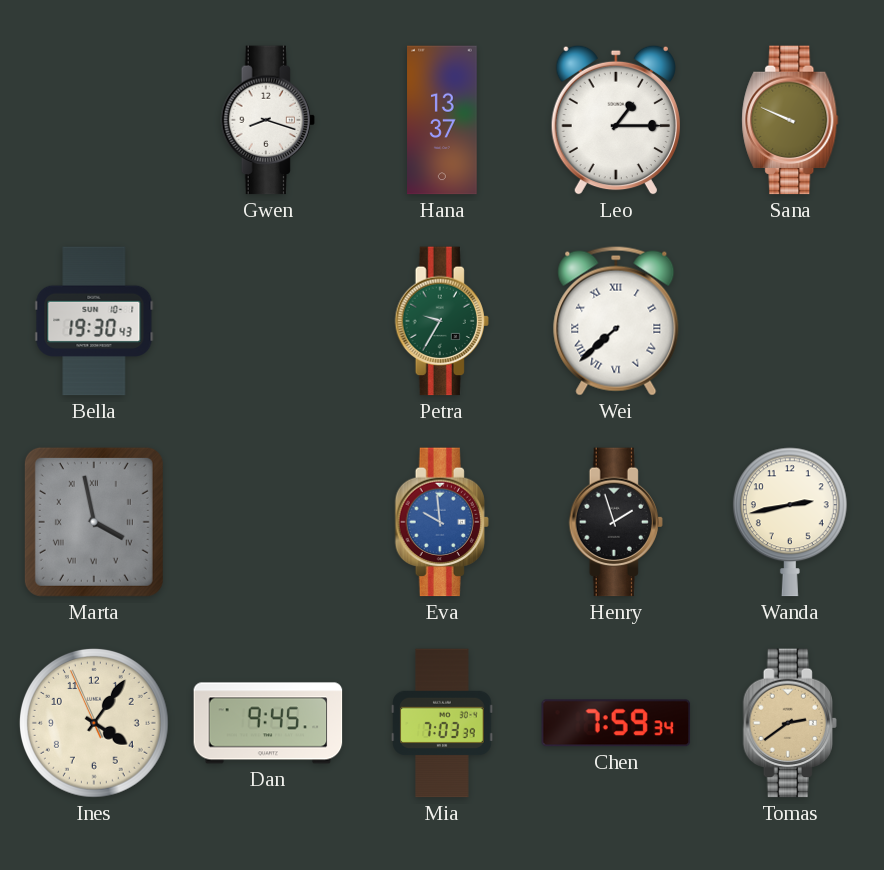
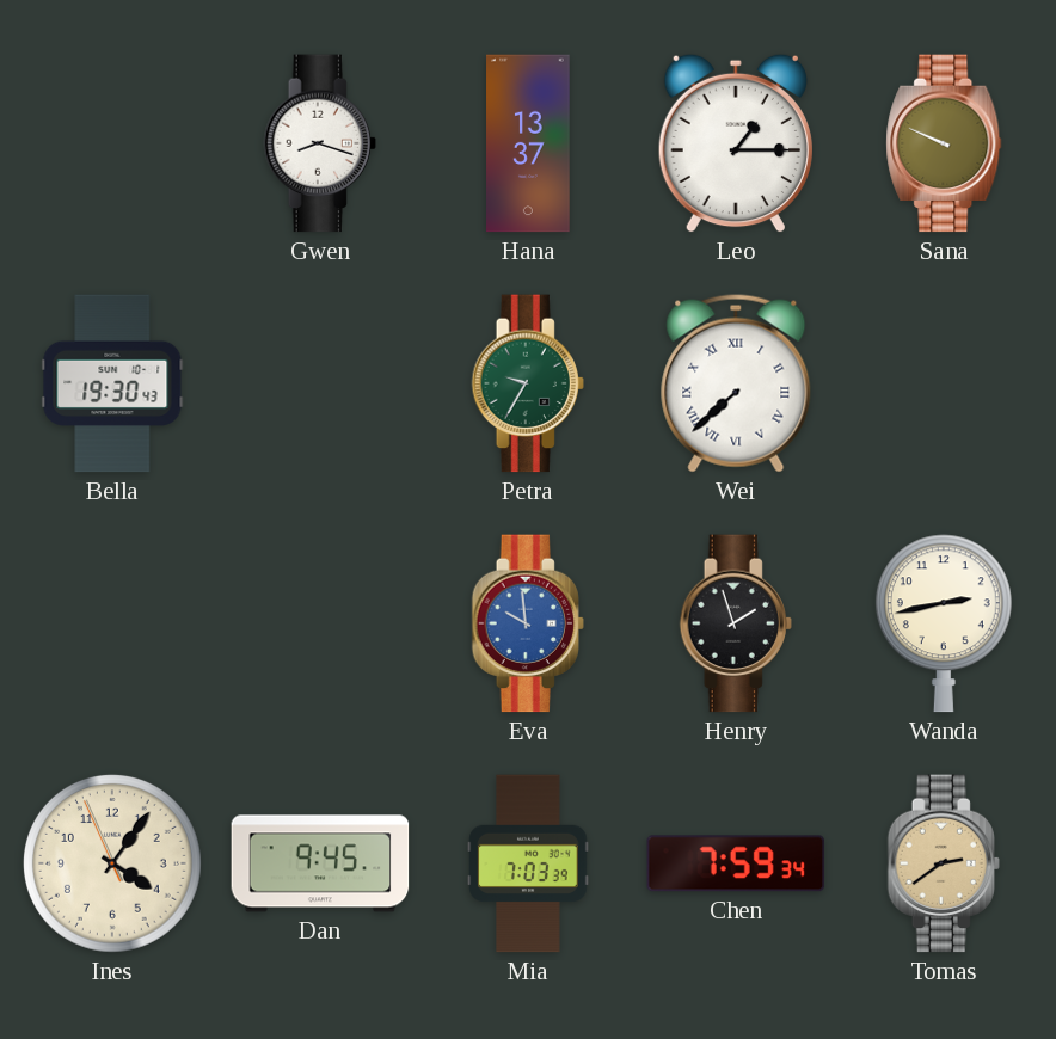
Marta: 3:58 -> none (94, 522)
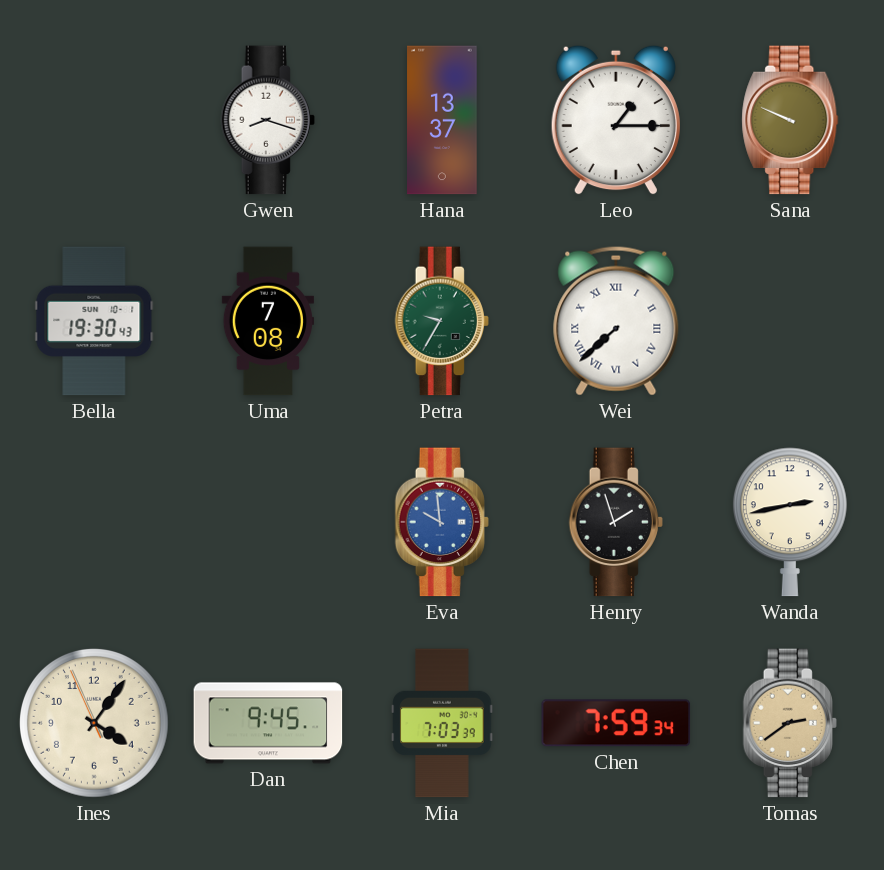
Uma: none -> 7:08 (268, 321)
